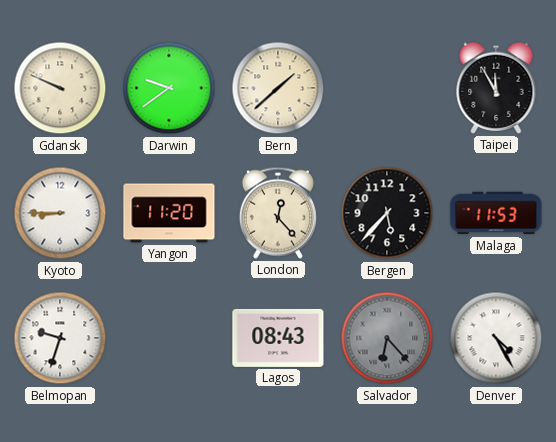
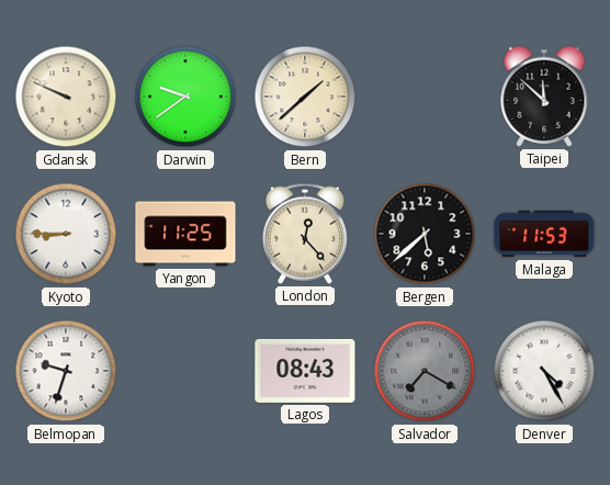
Taipei: 11:55 -> 11:52 (544, 97)
Yangon: 11:20 -> 11:25 (185, 234)
Bergen: 5:37 -> 5:38 (425, 234)
Salvador: 6:23 -> 7:20 (425, 371)
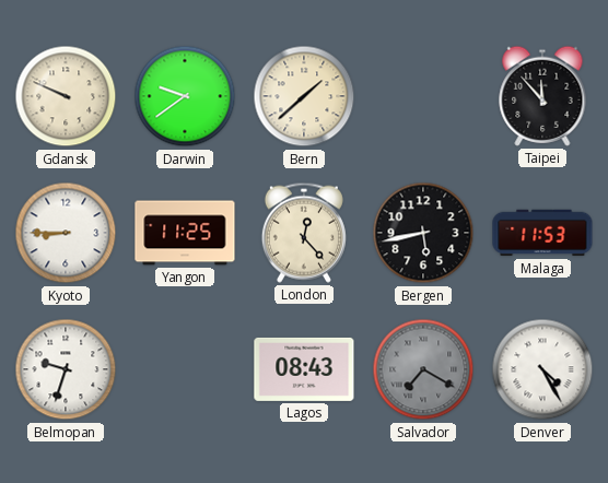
Taipei: 11:52 -> 11:53 (542, 96)
Bergen: 5:38 -> 5:43 (423, 233)
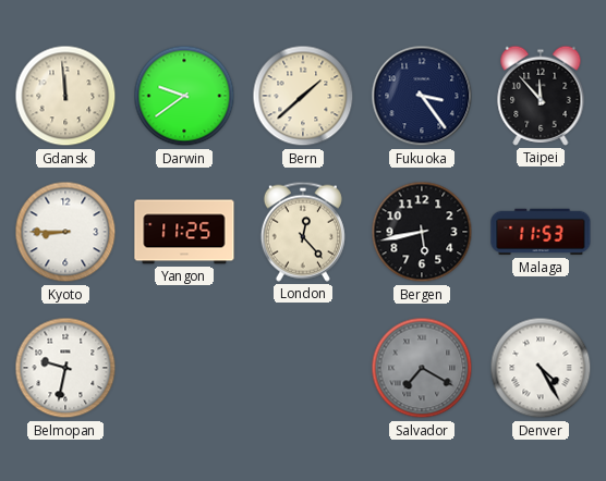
Gdansk: 9:49 -> 11:59 (65, 96)
Fukuoka: none -> 3:24 (422, 96)
Belmopan: 9:33 -> 9:32 (65, 368)
Lagos: 08:43 -> none (304, 369)
